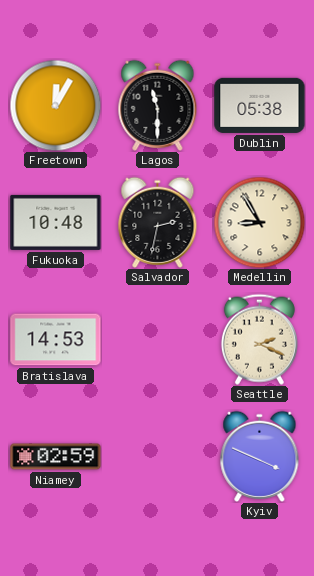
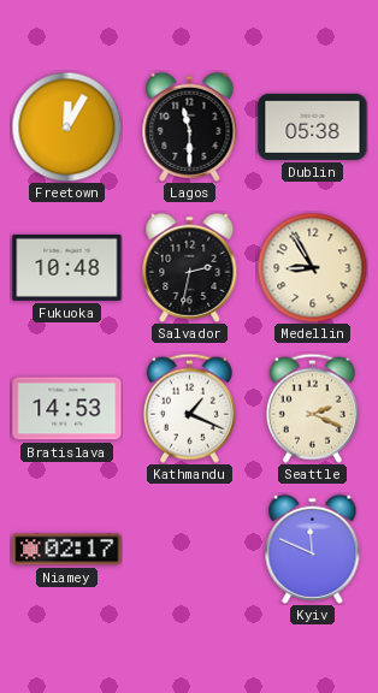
Kathmandu: none -> 1:19 (189, 408)
Niamey: 02:59 -> 02:17 (67, 550)
Kyiv: 3:49 -> 11:49 (313, 549)
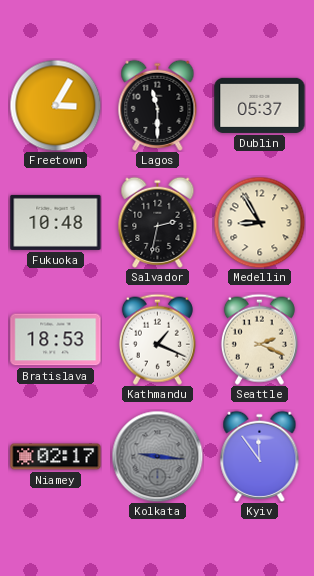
Freetown: 12:05 -> 3:05 (55, 105)
Dublin: 05:38 -> 05:37 (260, 105)
Bratislava: 14:53 -> 18:53 (56, 340)
Kolkata: none -> 9:16 (157, 456)
Kyiv: 11:49 -> 11:54 (260, 456)
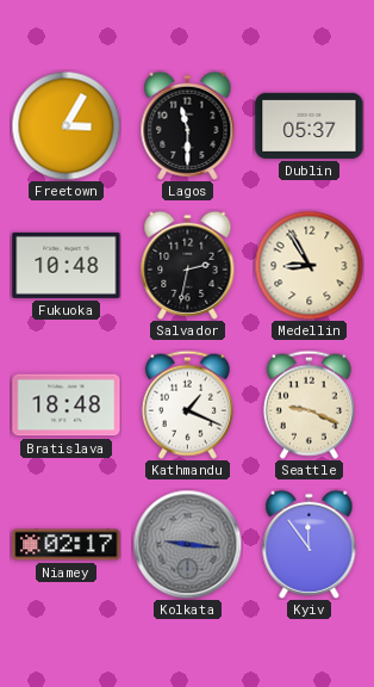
Bratislava: 18:53 -> 18:48 (67, 406)
Seattle: 2:19 -> 9:19 (308, 404)
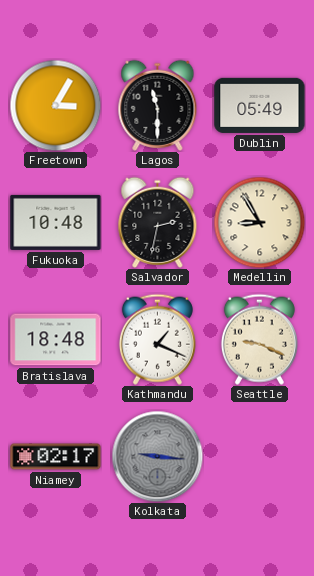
Dublin: 05:37 -> 05:49 (260, 105)
Kyiv: 11:54 -> none (310, 544)
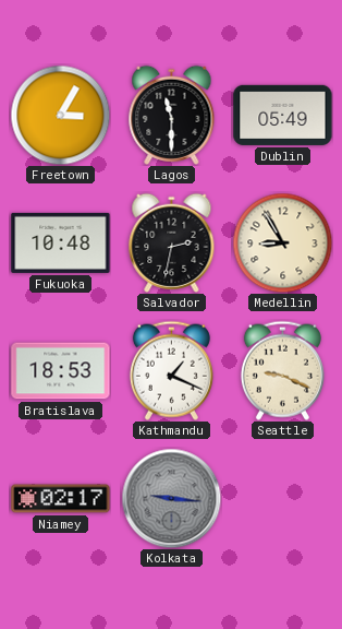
Bratislava: 18:48 -> 18:53 (61, 371)
